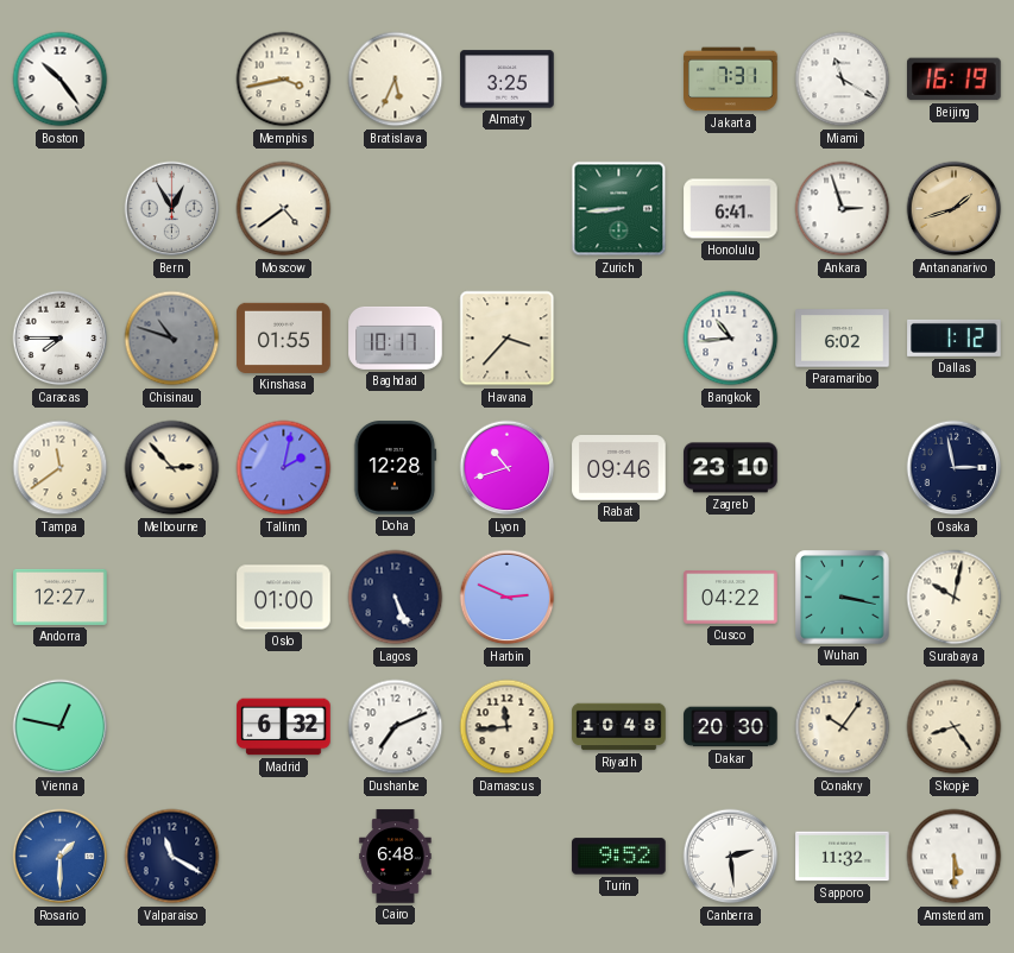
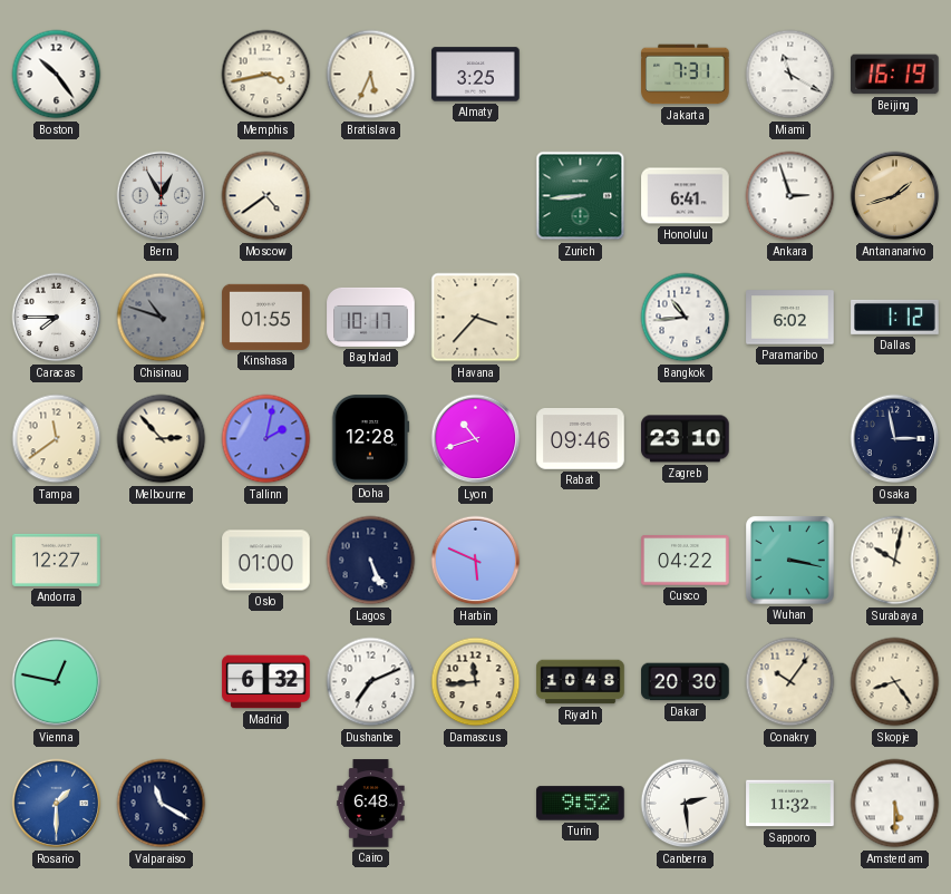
Harbin: 2:49 -> 5:49 (476, 561)
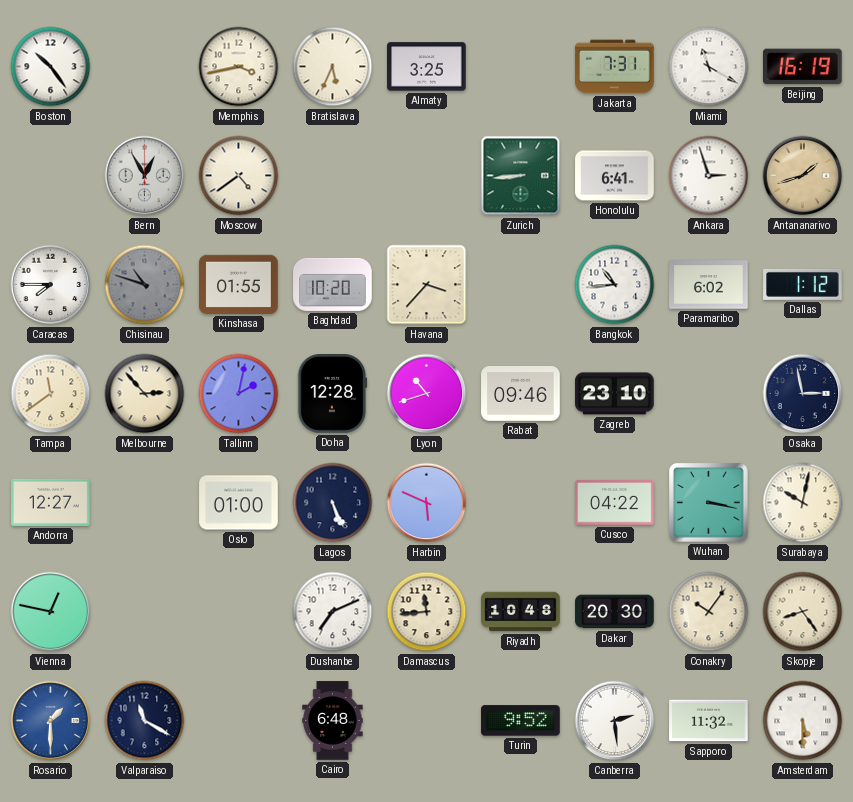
Baghdad: 10:17 -> 10:20 (333, 284)
Madrid: 6:32 -> none (266, 682)
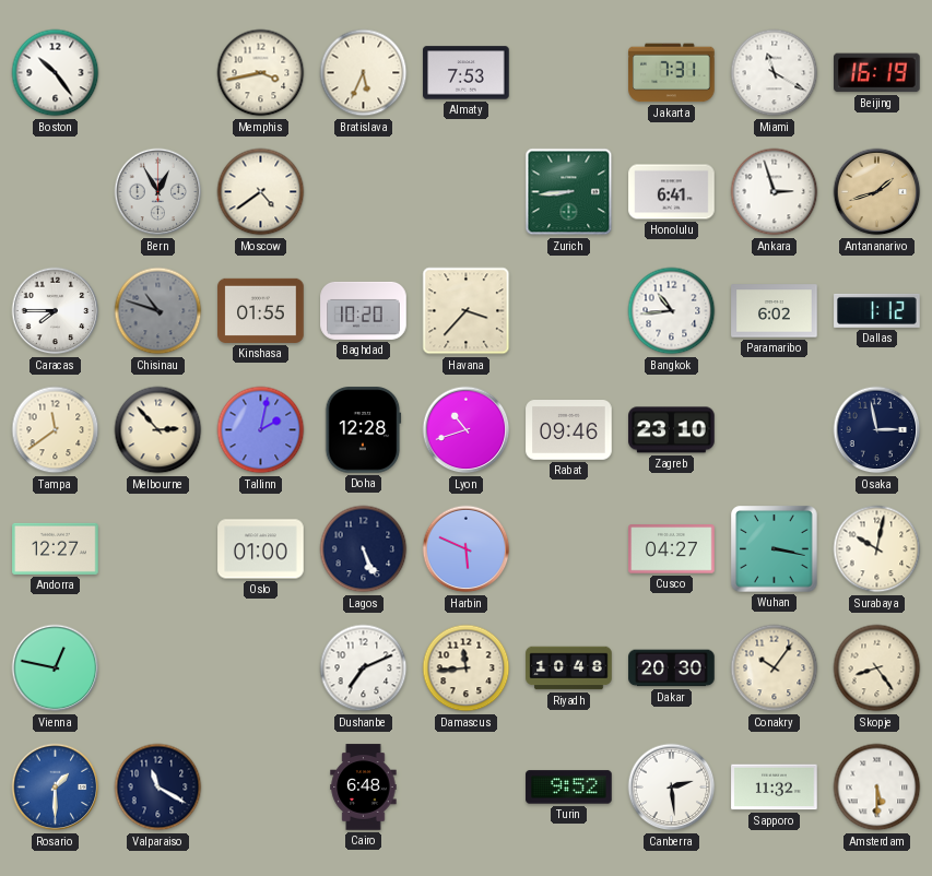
Almaty: 3:25 -> 7:53 (467, 73)
Cusco: 04:22 -> 04:27 (672, 549)
